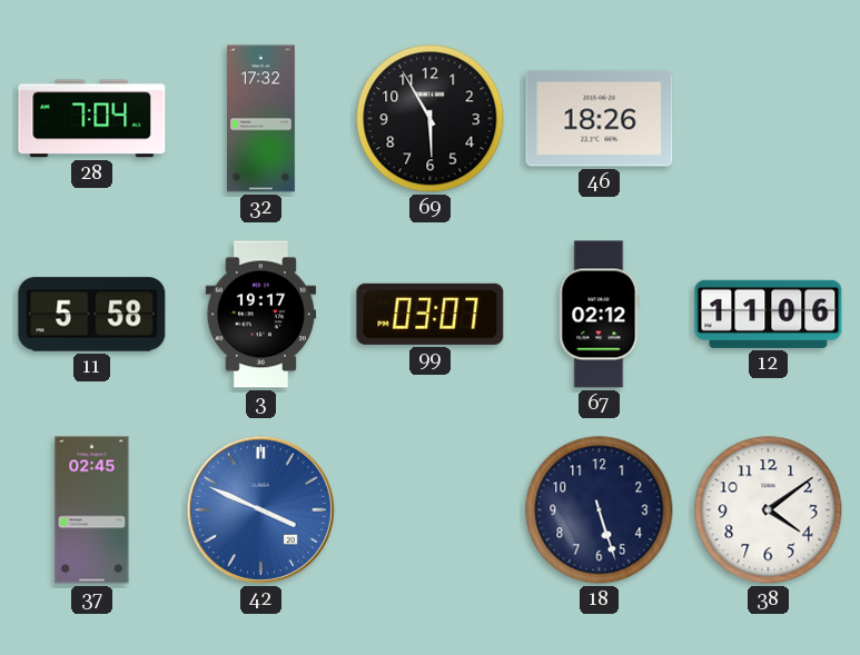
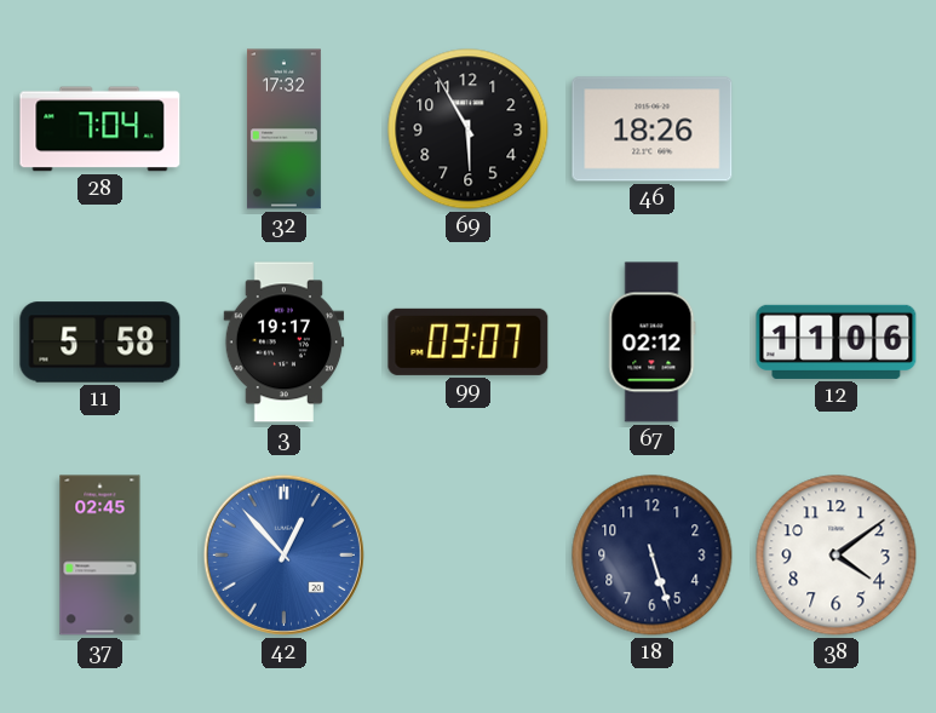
42: 3:49 -> 12:53 (283, 554)
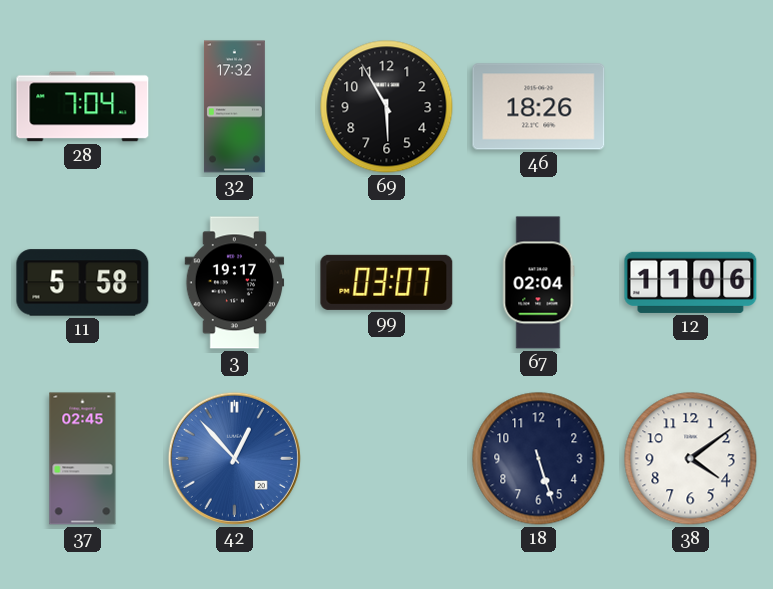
67: 02:12 -> 02:04 (539, 283)
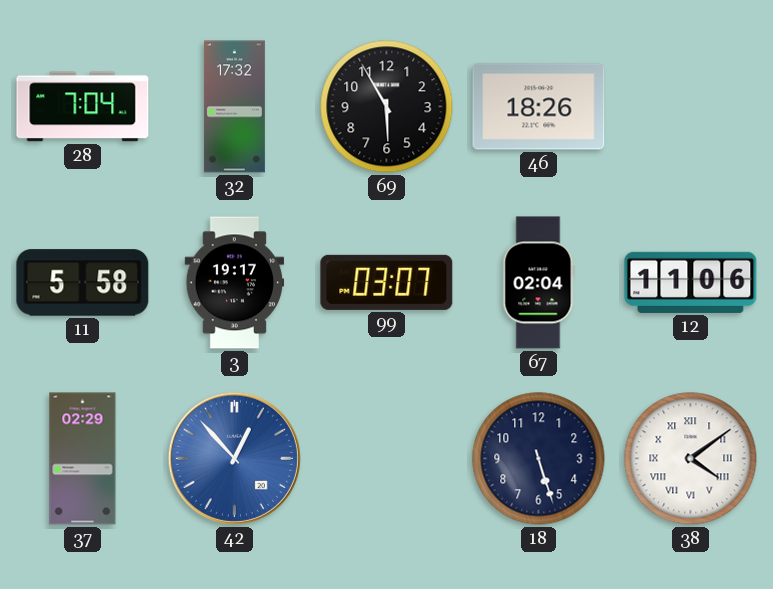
37: 02:45 -> 02:29 (83, 459)
38 numerals: Arabic -> Roman (691, 459)
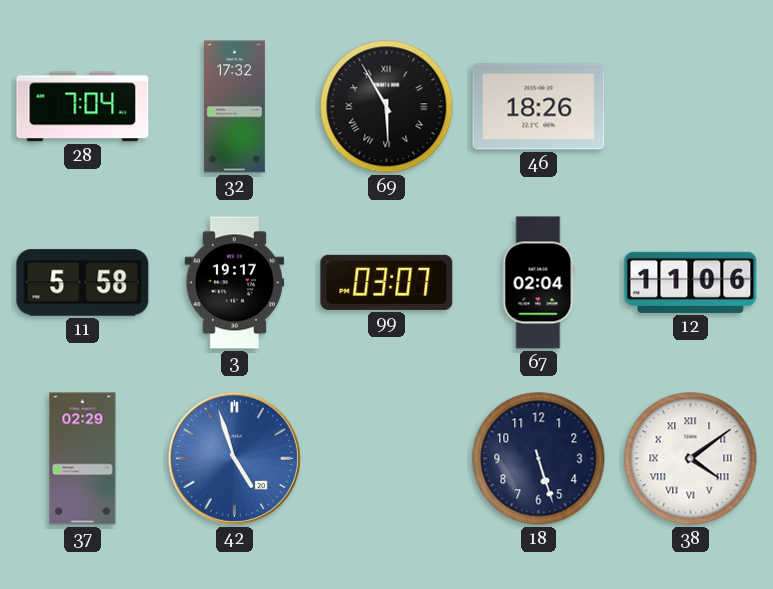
69 numerals: Arabic -> Roman (387, 107)
42: 12:53 -> 4:57 (234, 458)
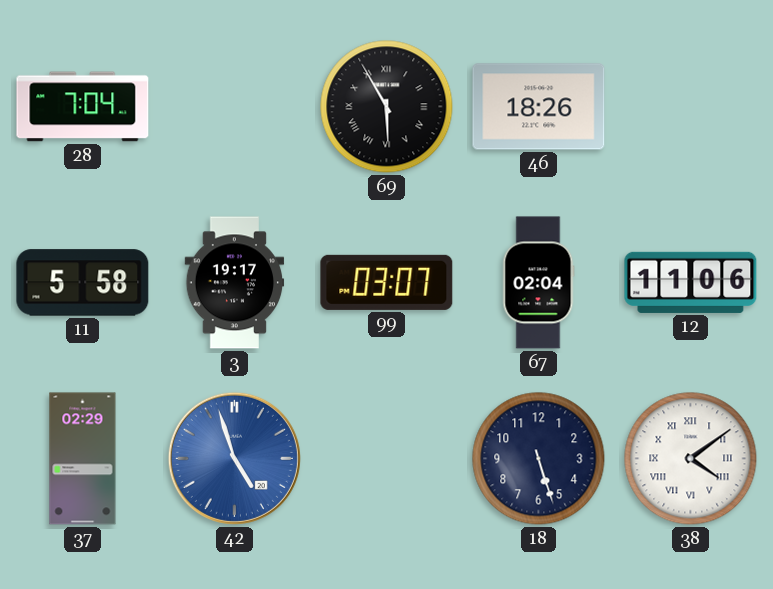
32: 17:32 -> none (234, 107)
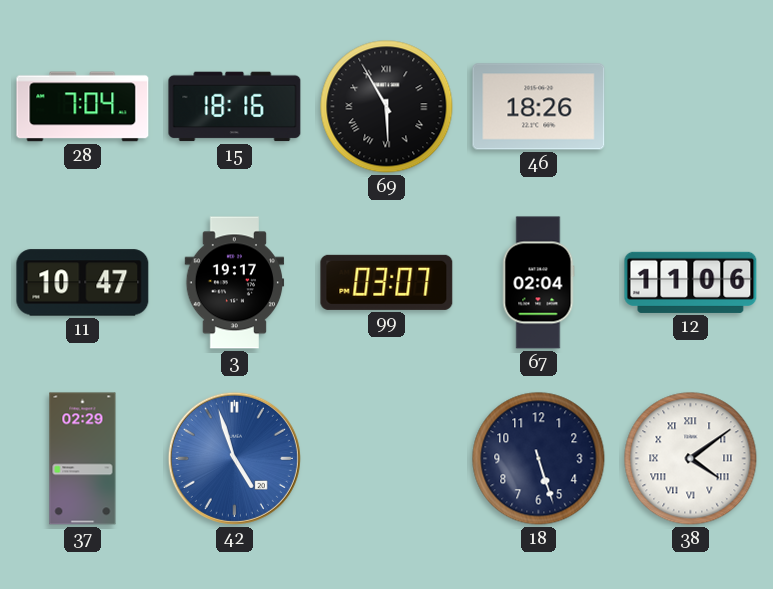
15: none -> 18:16 (235, 107)
11: 5:58 -> 10:47 (83, 283)
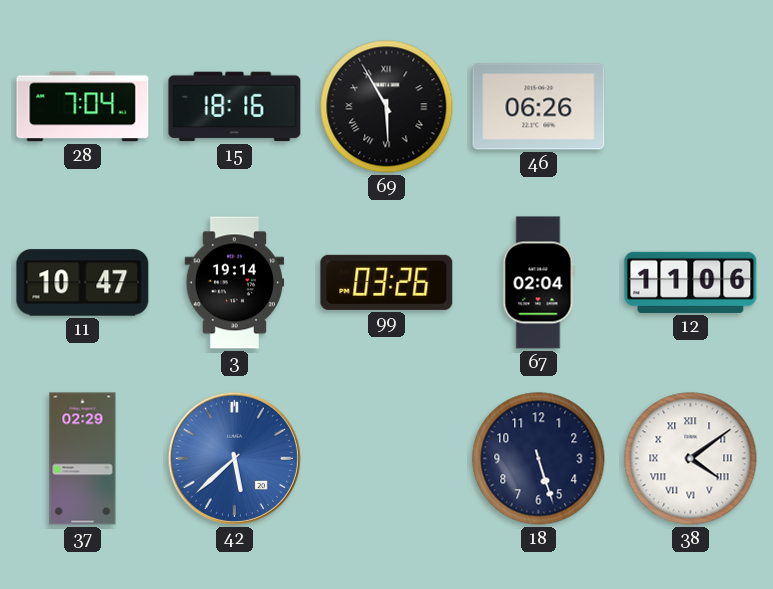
46: 18:26 -> 06:26 (539, 107)
3: 19:17 -> 19:14 (235, 283)
99: 03:07 -> 03:26 (387, 282)
42: 4:57 -> 5:38 (234, 458)
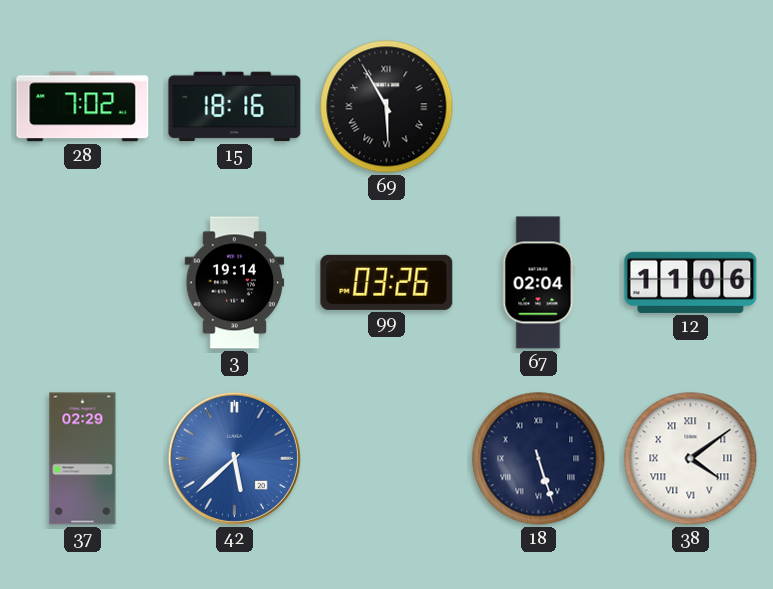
28: 7:04 -> 7:02 (83, 107)
46: 06:26 -> none (539, 107)
11: 10:47 -> none (83, 283)
18 numerals: Arabic -> Roman (539, 459)
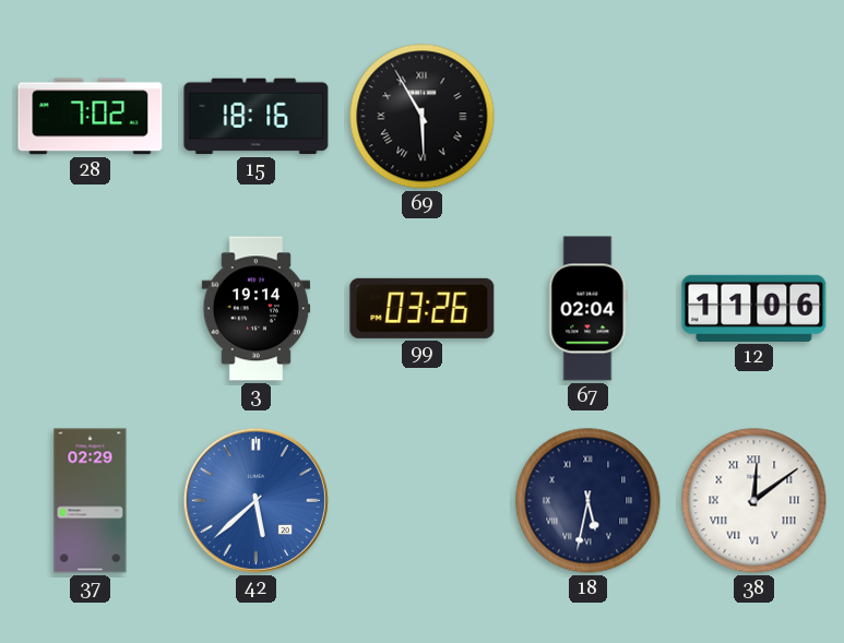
18: 5:27 -> 5:32 (589, 501)
38: 4:09 -> 12:09 (754, 501)
